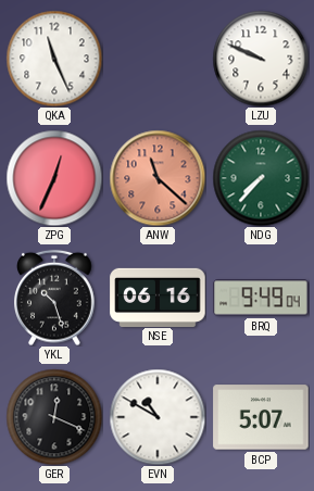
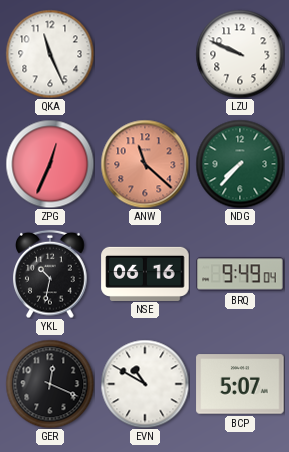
YKL: 10:27 -> 10:32 (50, 274)
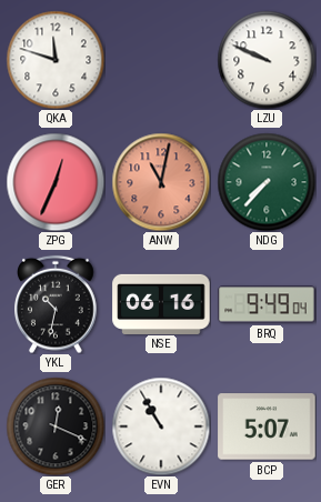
QKA: 11:26 -> 11:48 (56, 60)
ANW: 11:22 -> 11:02 (161, 182)
EVN: 10:50 -> 10:55 (161, 426)
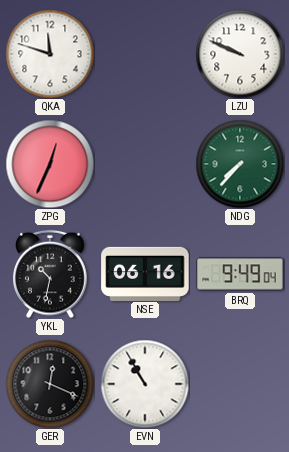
ANW: 11:02 -> none (161, 182)
BCP: 5:07 -> none (267, 426)
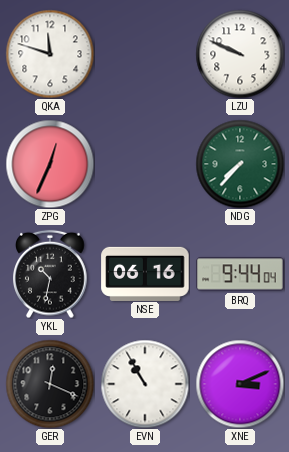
BRQ: 9:49 -> 9:44 (240, 274)
XNE: none -> 3:11 (240, 384)
